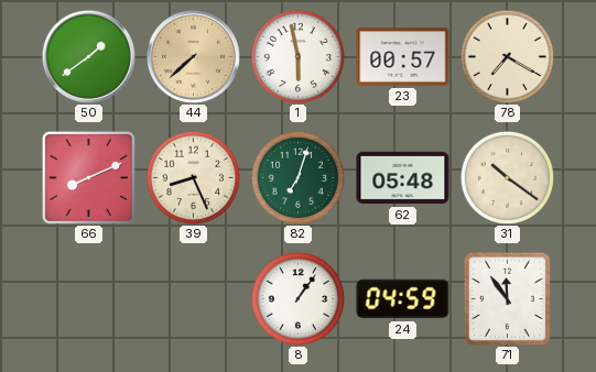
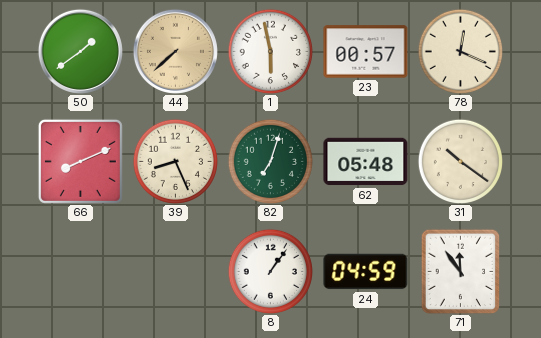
78: 7:20 -> 12:19 (460, 51)
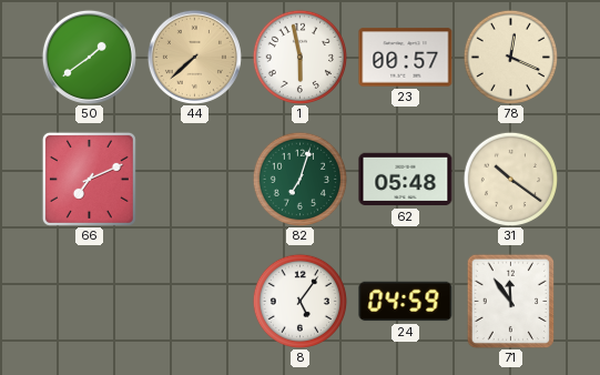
66: 8:11 -> 7:11 (89, 179)
39: 8:26 -> none (175, 161)
8: 1:06 -> 5:06 (299, 301)
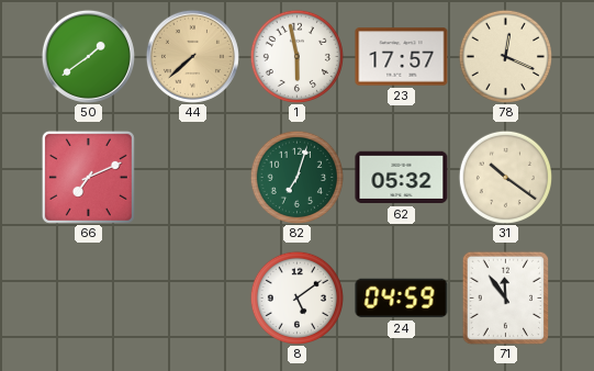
23: 00:57 -> 17:57 (402, 57)
62: 05:48 -> 05:32 (402, 178)
8: 5:06 -> 5:09 (296, 297)
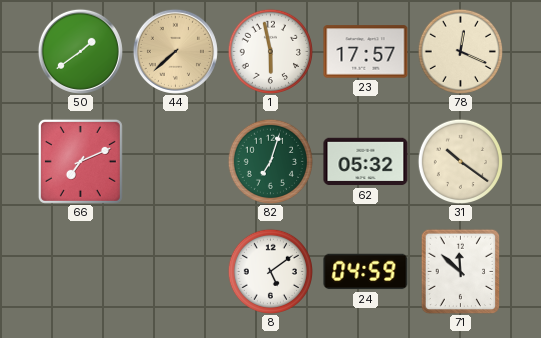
71: 11:54 -> 11:52 (461, 271)
